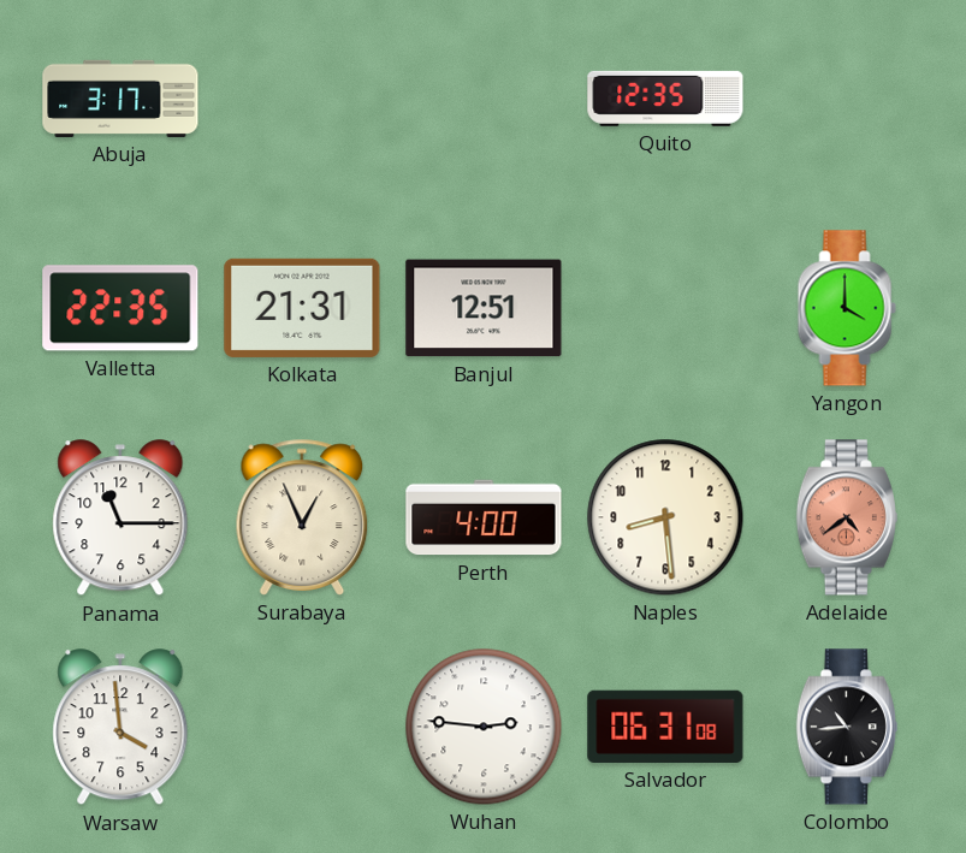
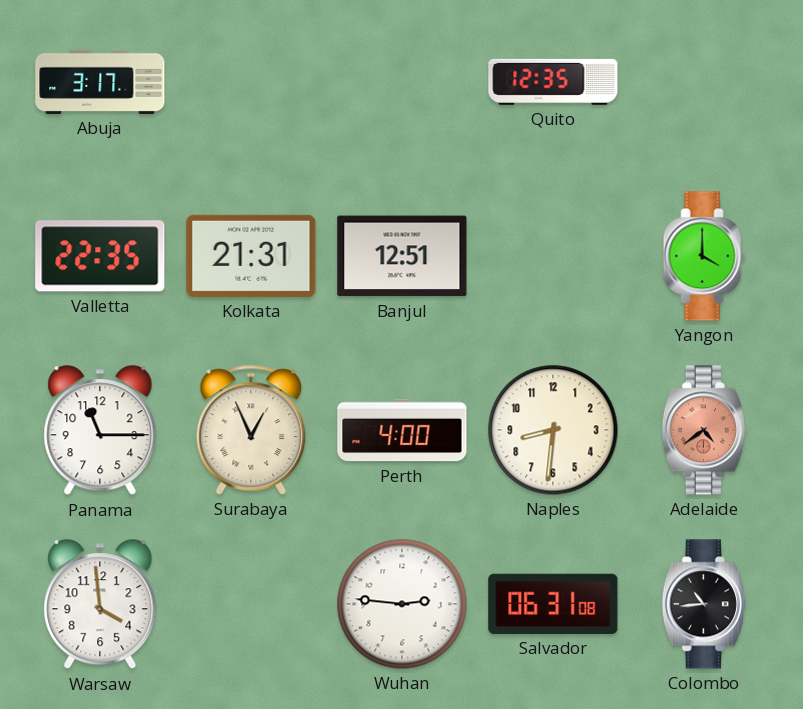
Naples: 8:29 -> 8:31 (553, 430)
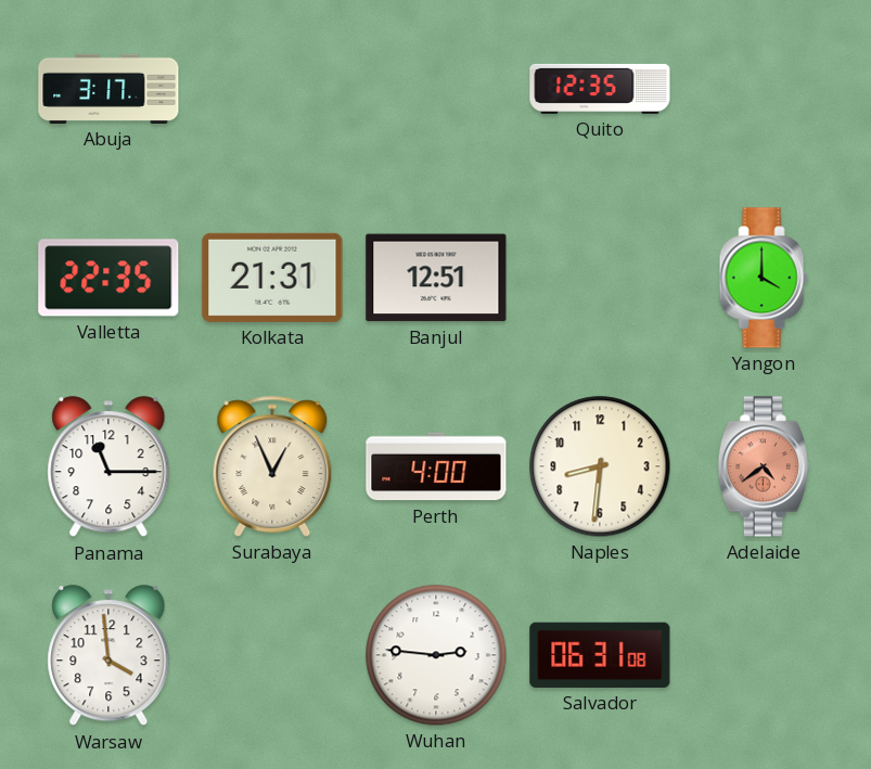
Colombo: 10:44 -> none (704, 604)
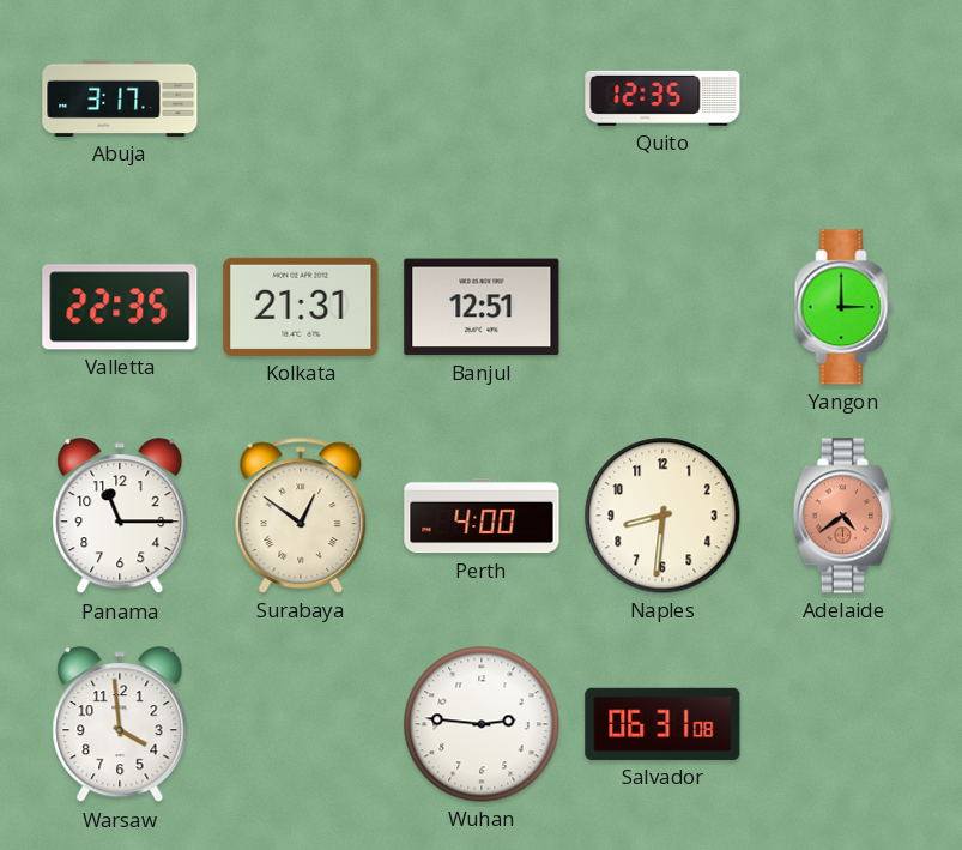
Yangon: 4:00 -> 3:00 (843, 307)
Surabaya: 12:56 -> 12:51 (301, 516)
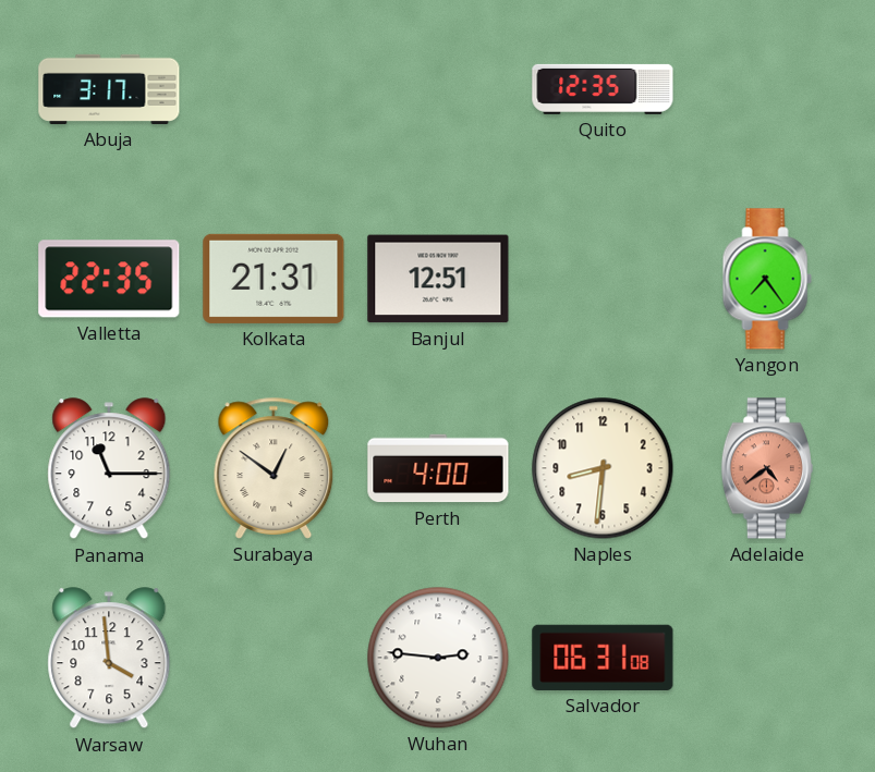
Yangon: 3:00 -> 7:24 (767, 279)
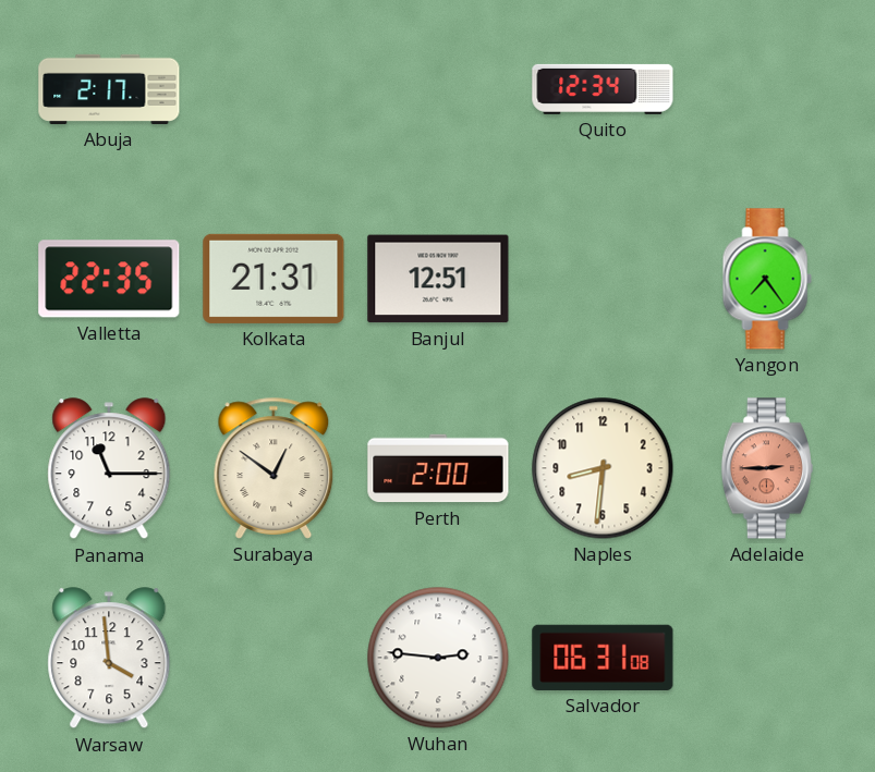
Abuja: 3:17 -> 2:17 (109, 89)
Quito: 12:35 -> 12:34 (603, 89)
Perth: 4:00 -> 2:00 (438, 468)
Adelaide: 4:39 -> 2:45 (767, 468)
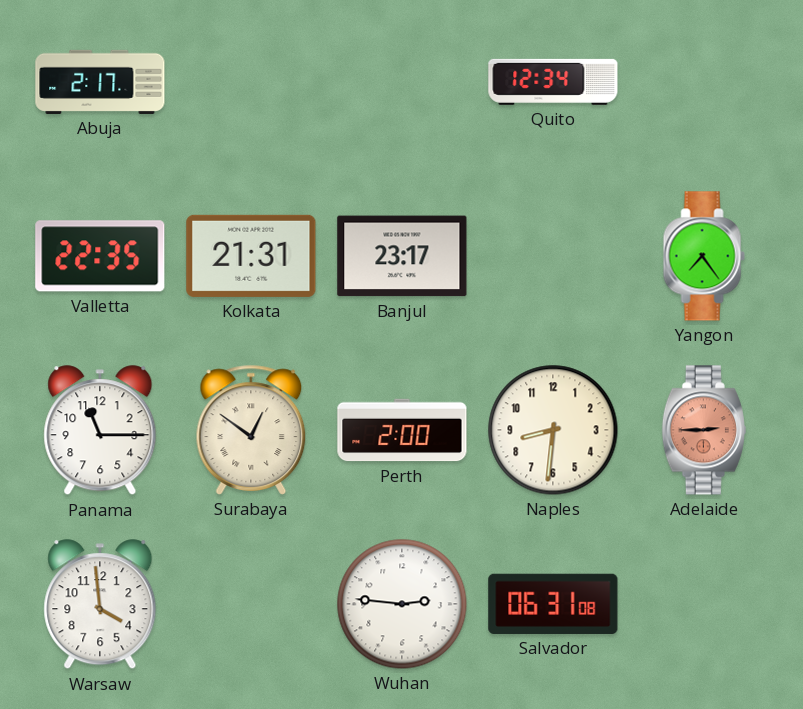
Banjul: 12:51 -> 23:17 (402, 256)
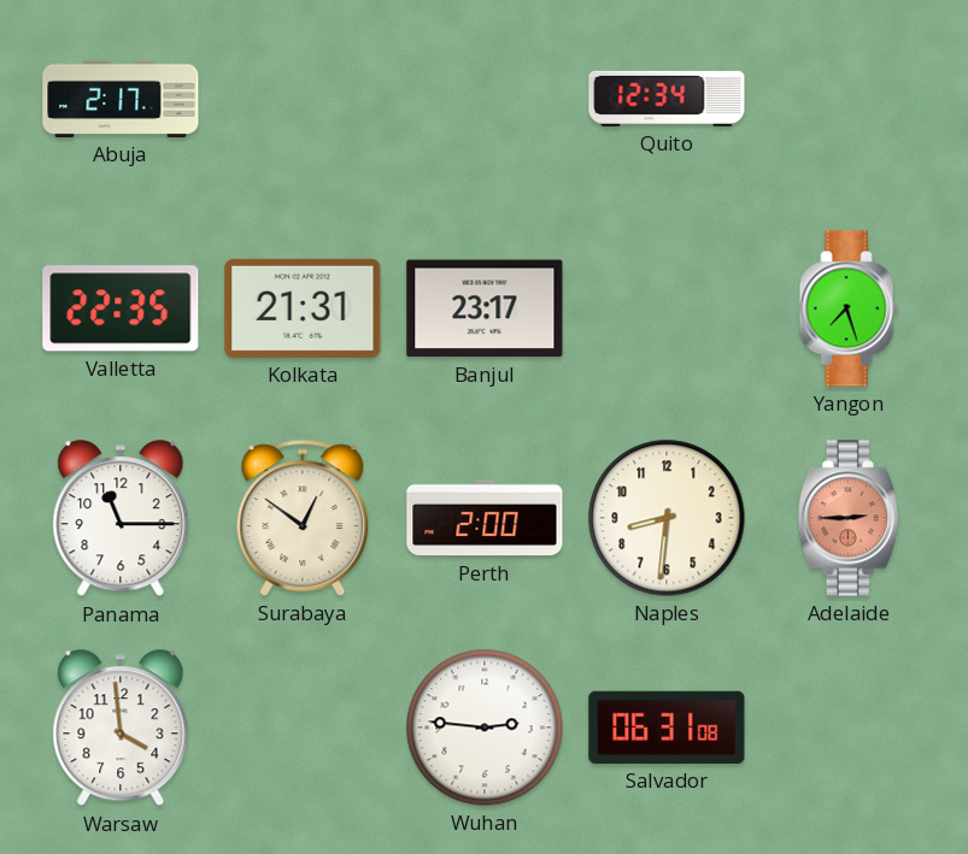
Yangon: 7:24 -> 7:27 (849, 308)
